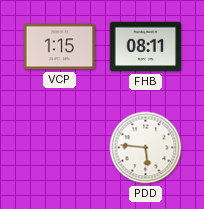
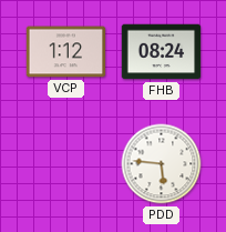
VCP: 1:15 -> 1:12 (66, 52)
FHB: 08:11 -> 08:24 (162, 52)
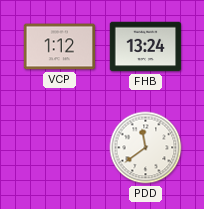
FHB: 08:24 -> 13:24 (146, 47)
PDD: 5:46 -> 11:39 (146, 148)
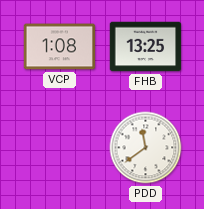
VCP: 1:12 -> 1:08 (60, 47)
FHB: 13:24 -> 13:25 (146, 47)
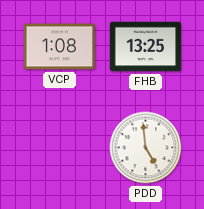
PDD: 11:39 -> 4:59 (146, 148)
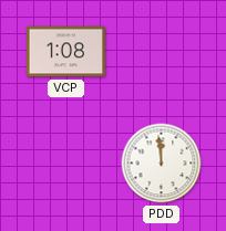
FHB: 13:25 -> none (146, 47)
PDD: 4:59 -> 11:59 (162, 164)
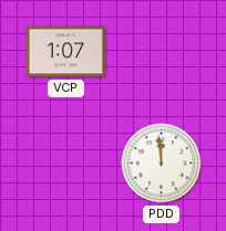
VCP: 1:08 -> 1:07 (66, 52)
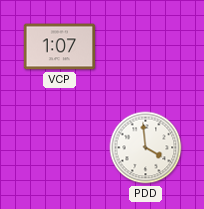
PDD: 11:59 -> 3:59 (146, 148)
